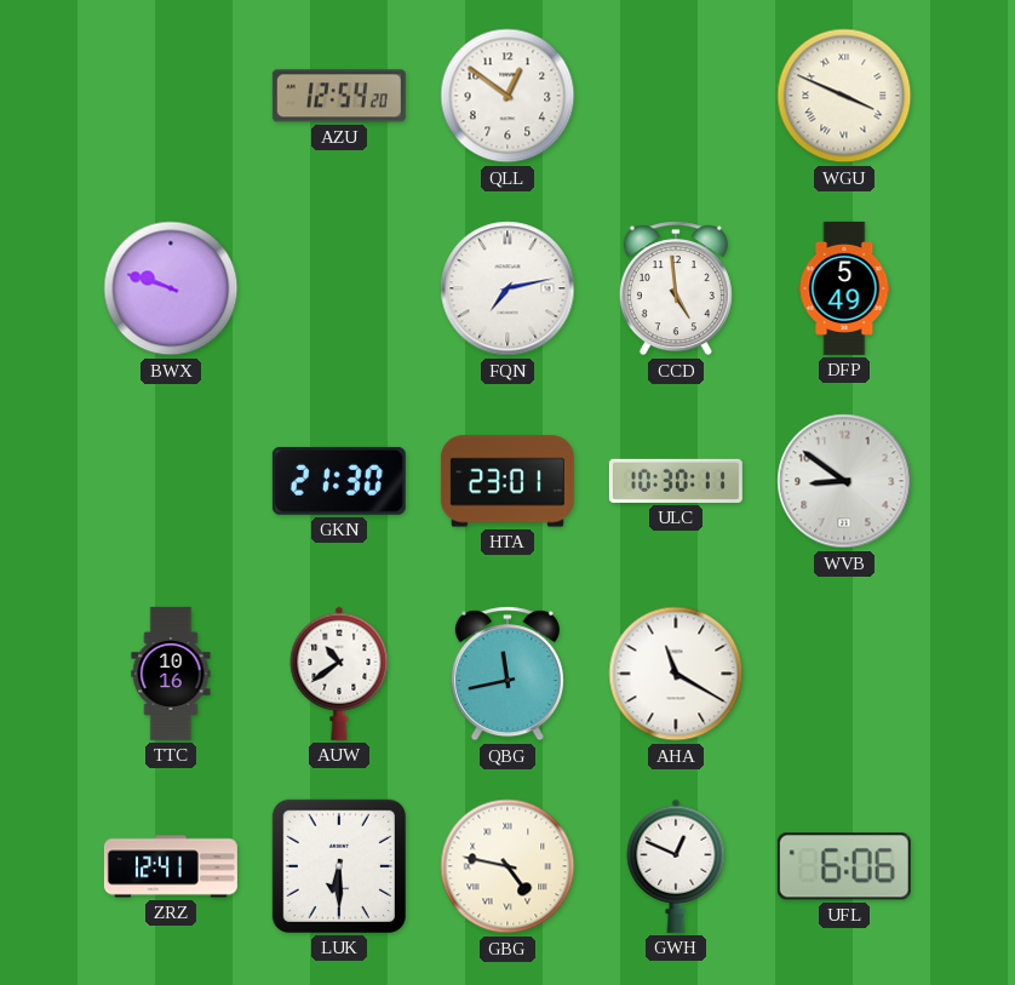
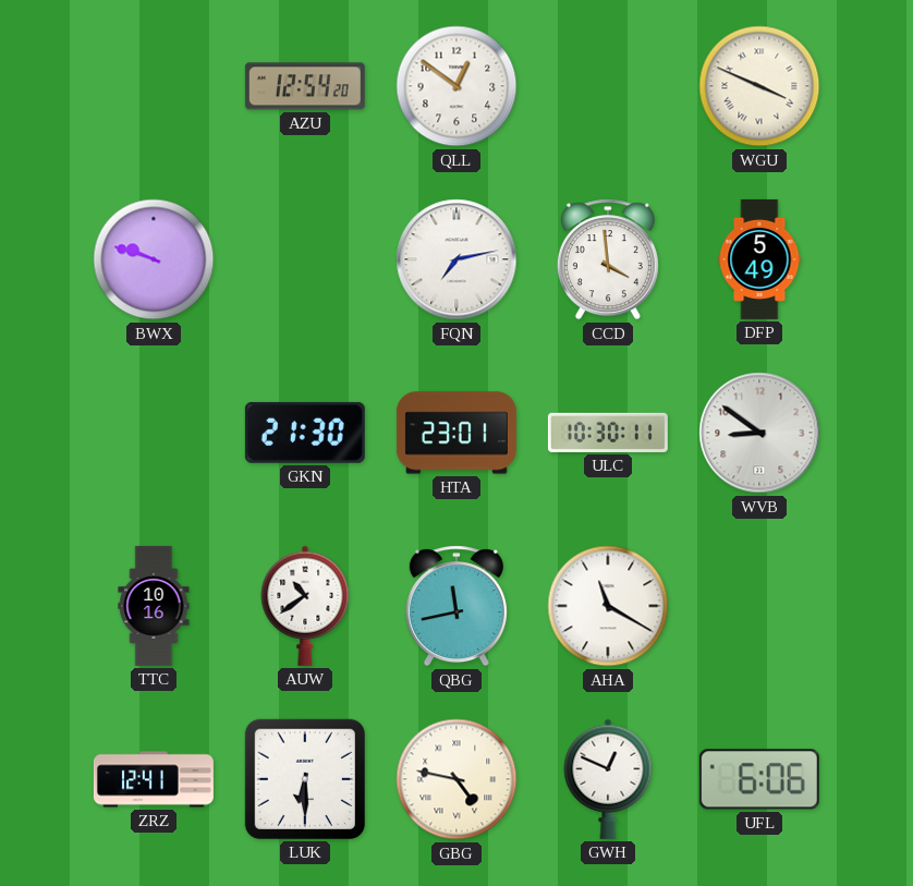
CCD: 4:59 -> 3:59 (608, 259)
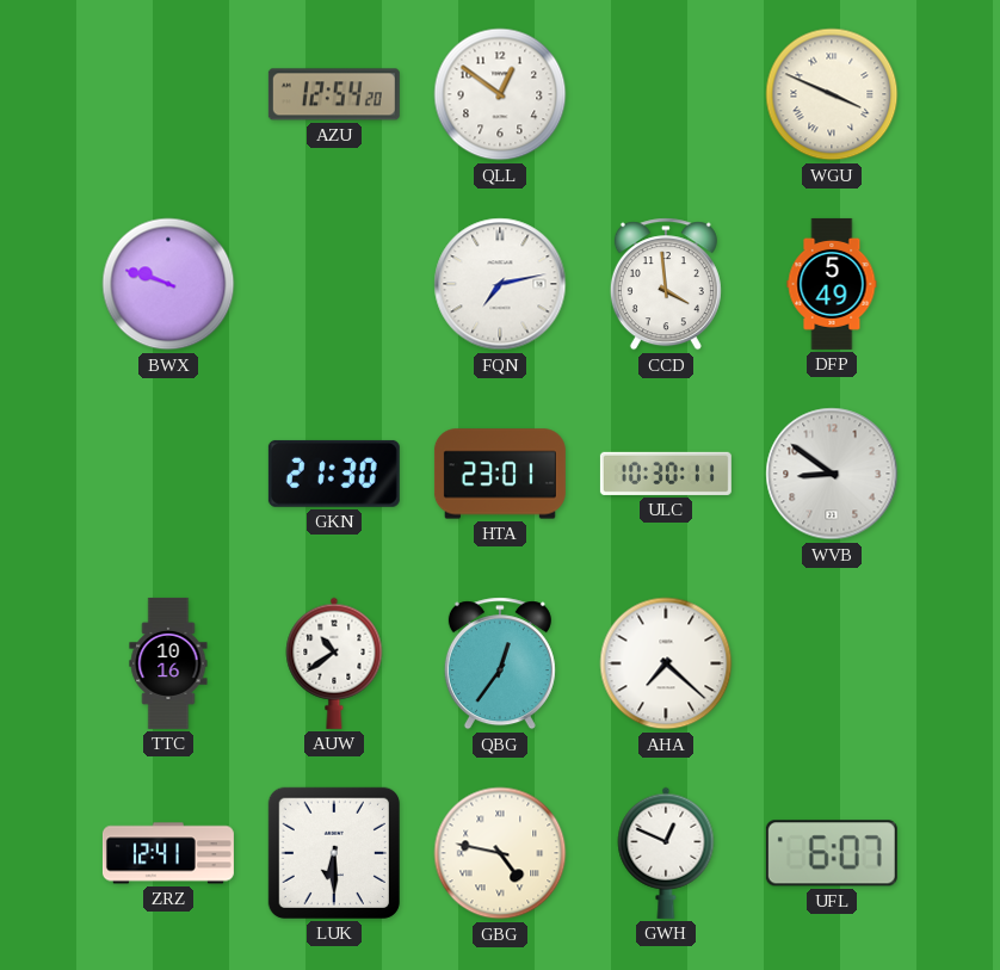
QBG: 11:43 -> 12:36 (500, 663)
AHA: 11:20 -> 7:22 (666, 663)
UFL: 6:06 -> 6:07 (832, 853)
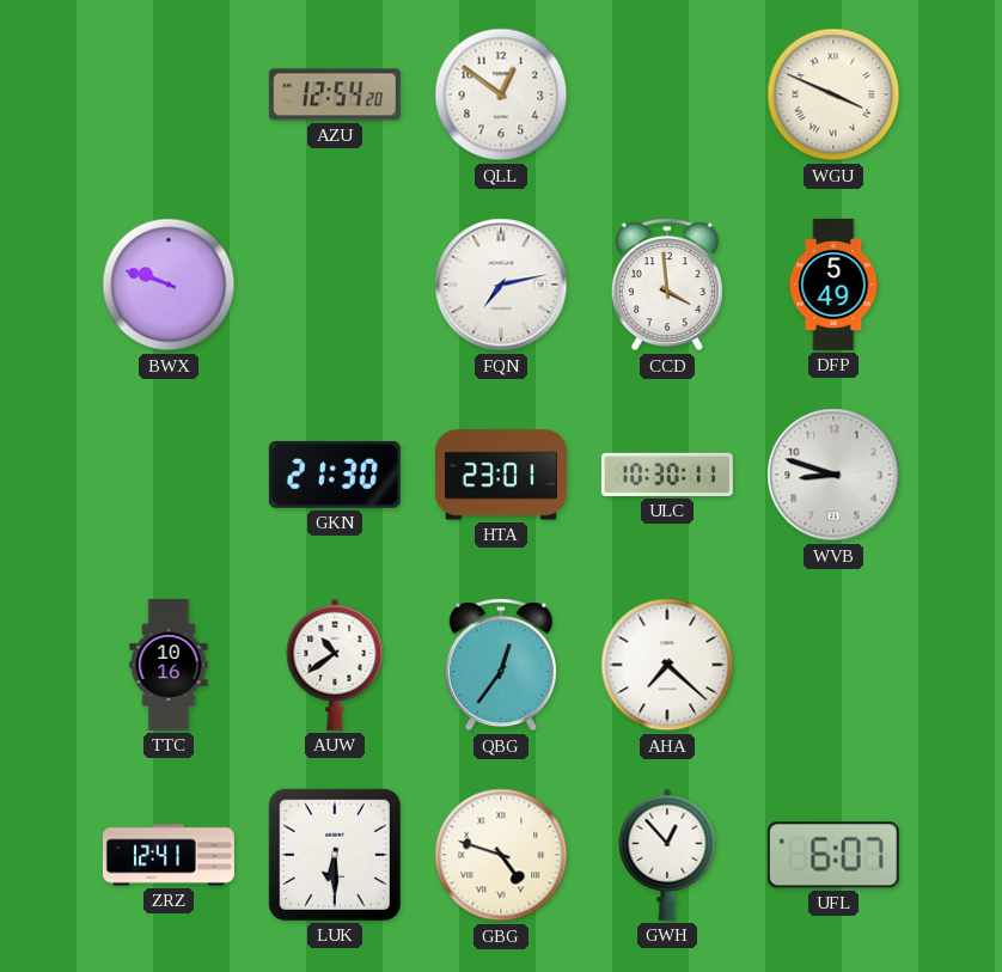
WVB: 8:51 -> 8:48 (833, 475)
GBG: 4:47 -> 4:48 (501, 855)
GWH: 12:49 -> 12:53 (667, 855)
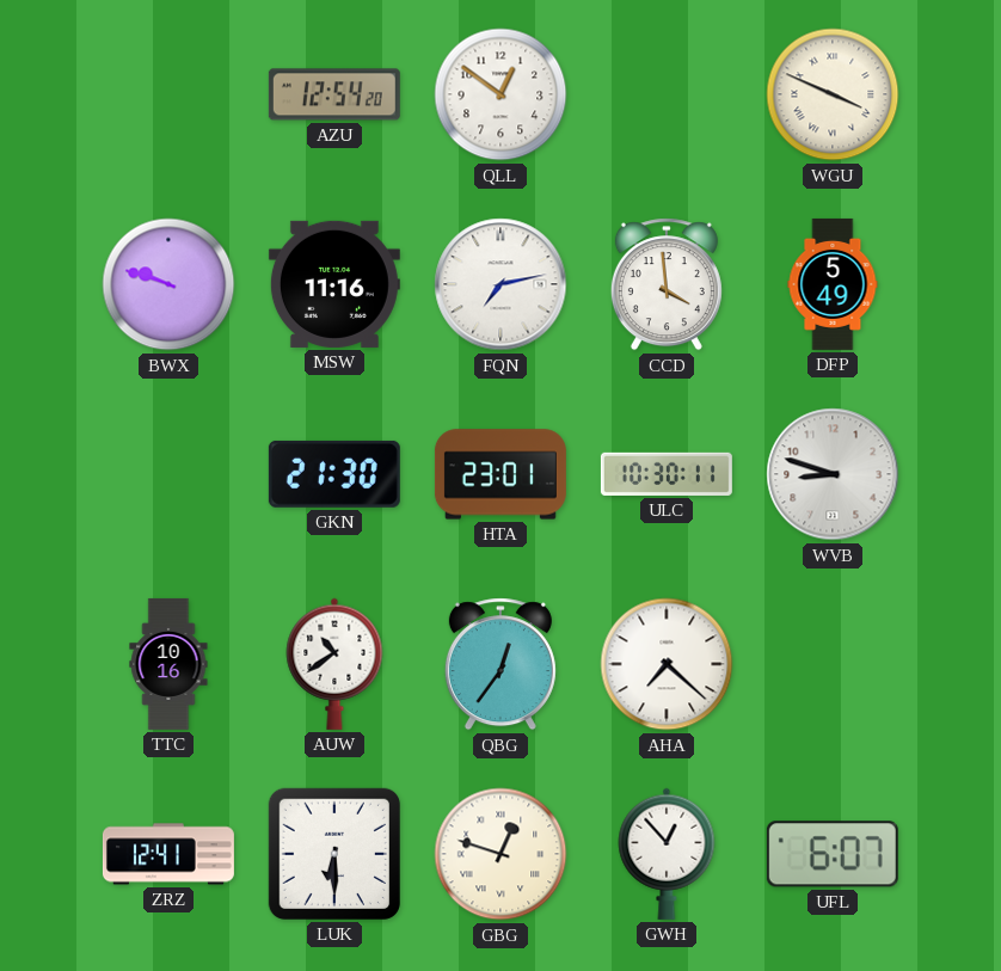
MSW: none -> 11:16 (334, 284)
GBG: 4:48 -> 12:48 (501, 854)
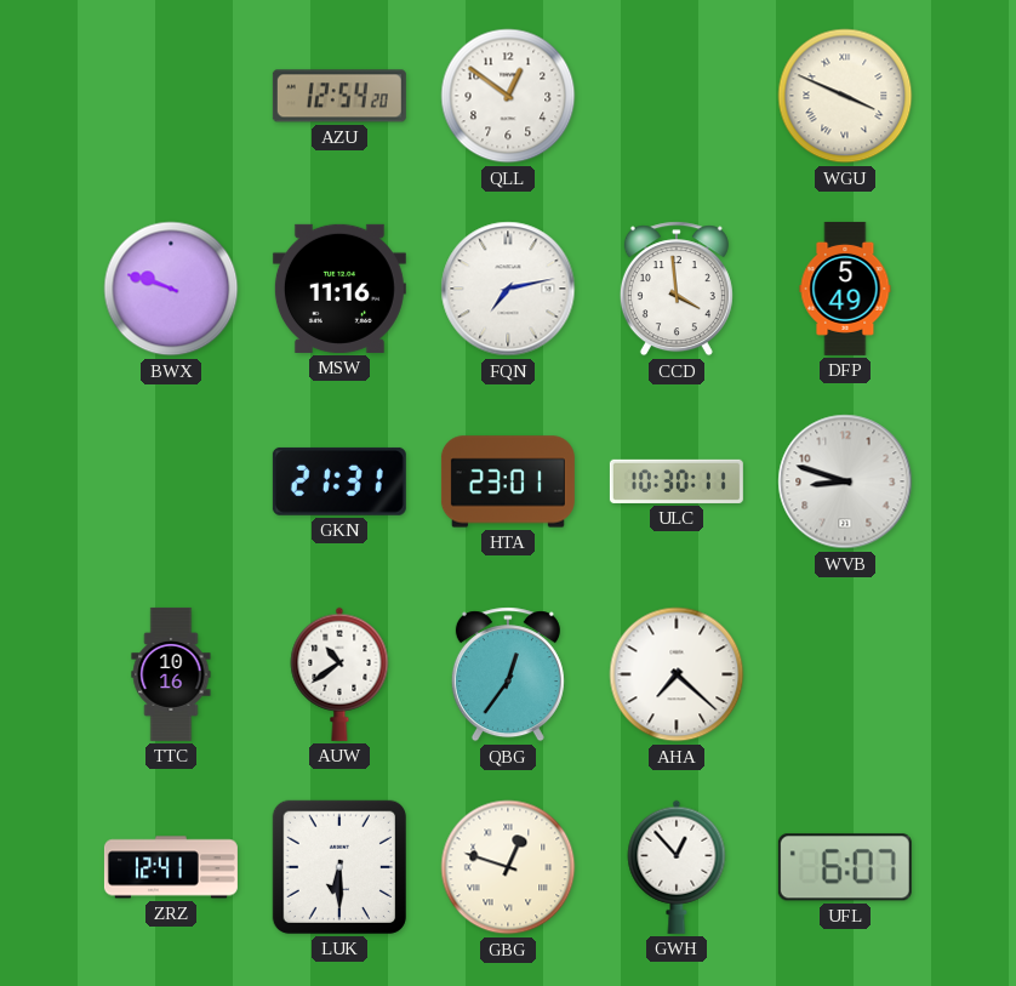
GKN: 21:30 -> 21:31 (339, 481)
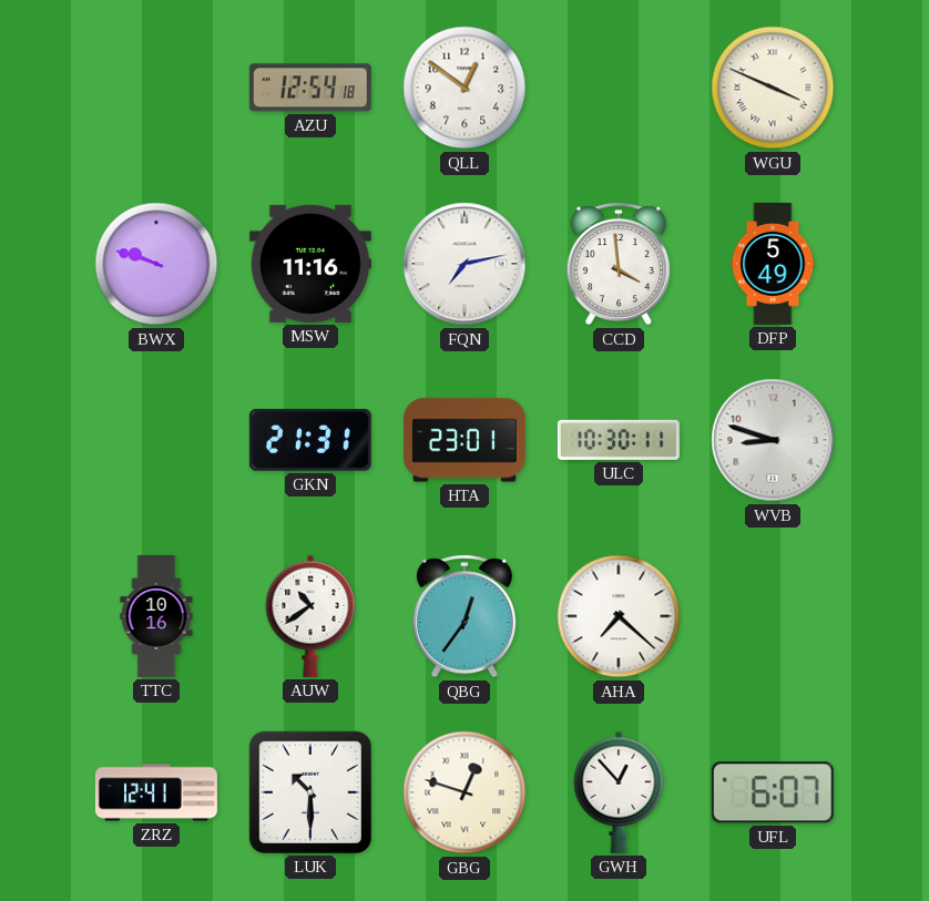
AZU: 12:54:20 -> 12:54:18 (310, 88)
LUK: 6:30 -> 10:30 (310, 792)
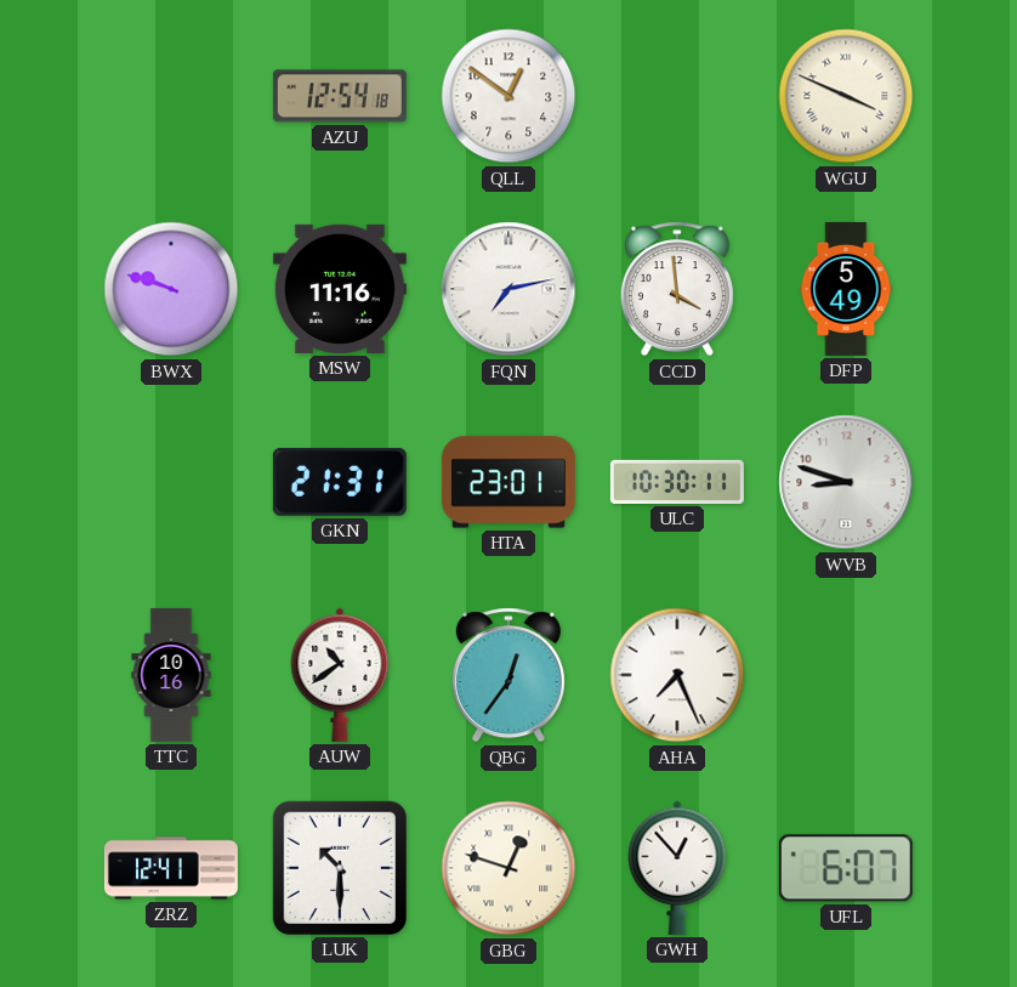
AHA: 7:22 -> 7:26 (677, 675)
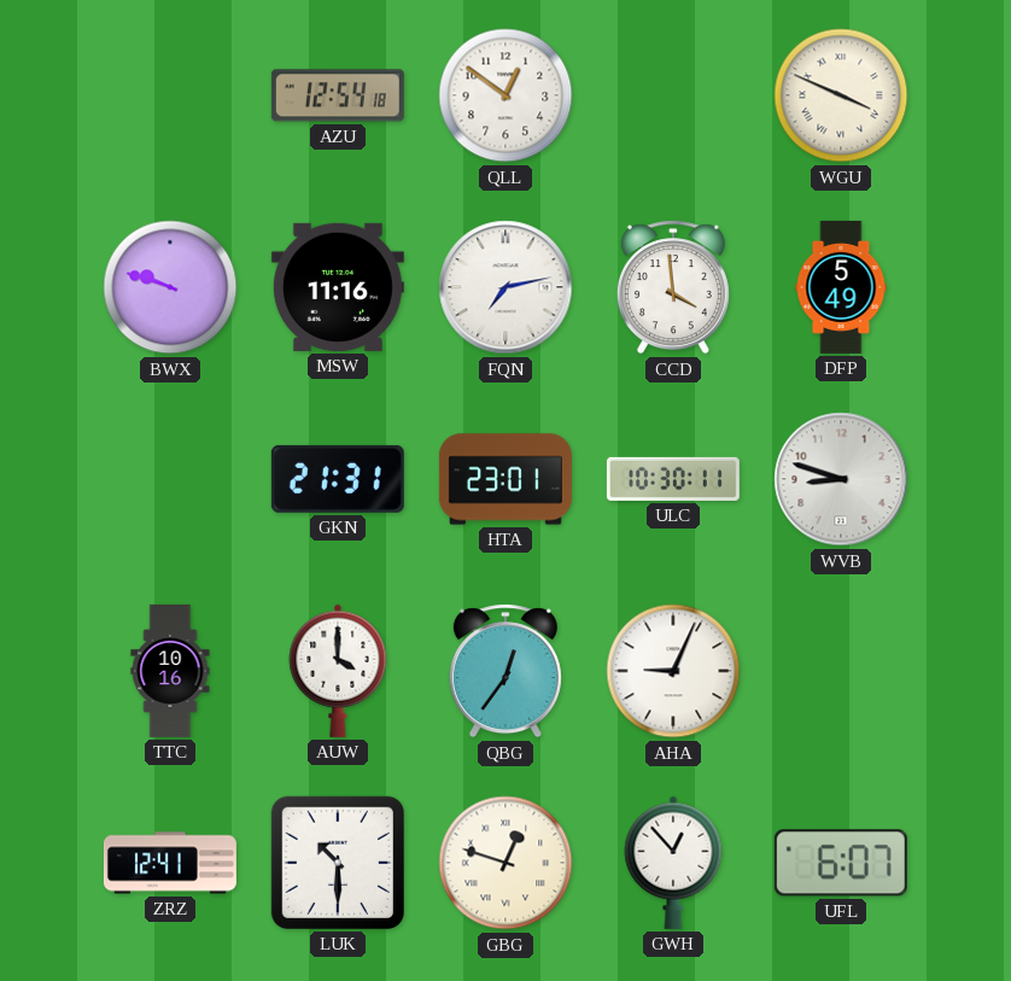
AUW: 10:39 -> 4:00 (338, 671)
AHA: 7:26 -> 9:04 (673, 671)
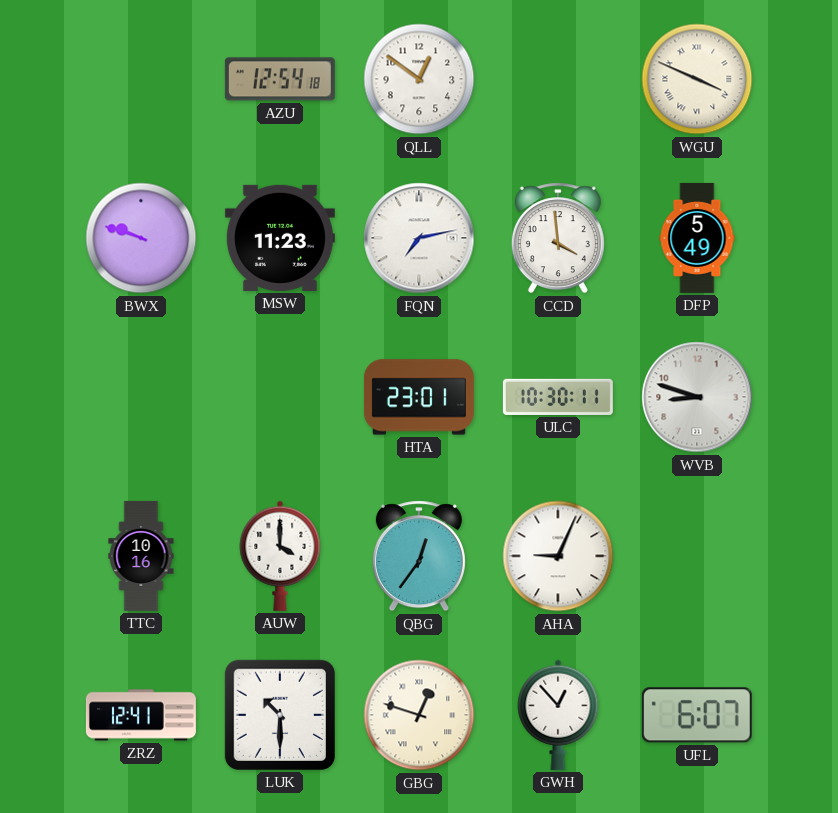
MSW: 11:16 -> 11:23 (280, 238)
GKN: 21:31 -> none (338, 479)
